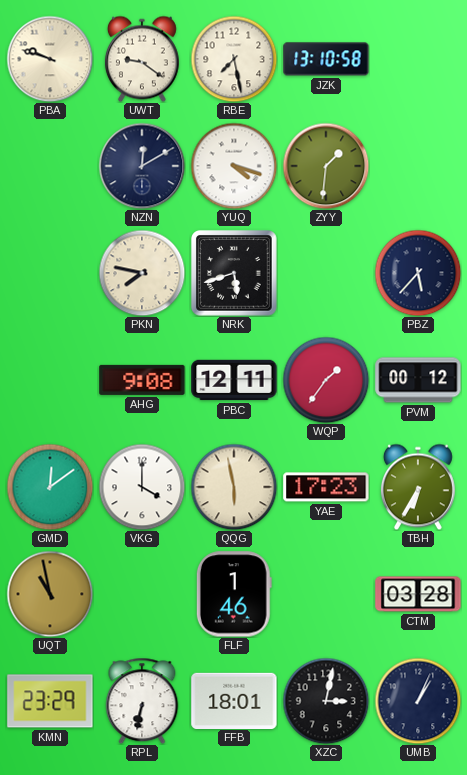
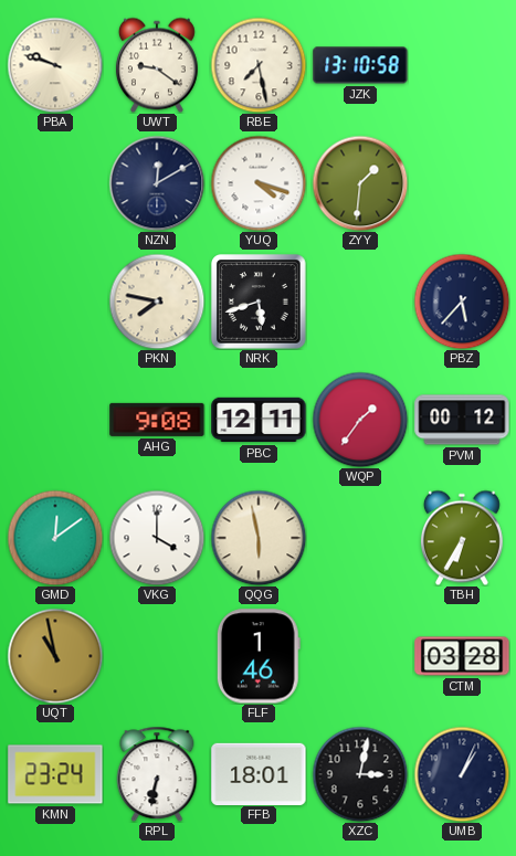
YAE: 17:23 -> none (326, 487)
KMN: 23:29 -> 23:24 (55, 774)
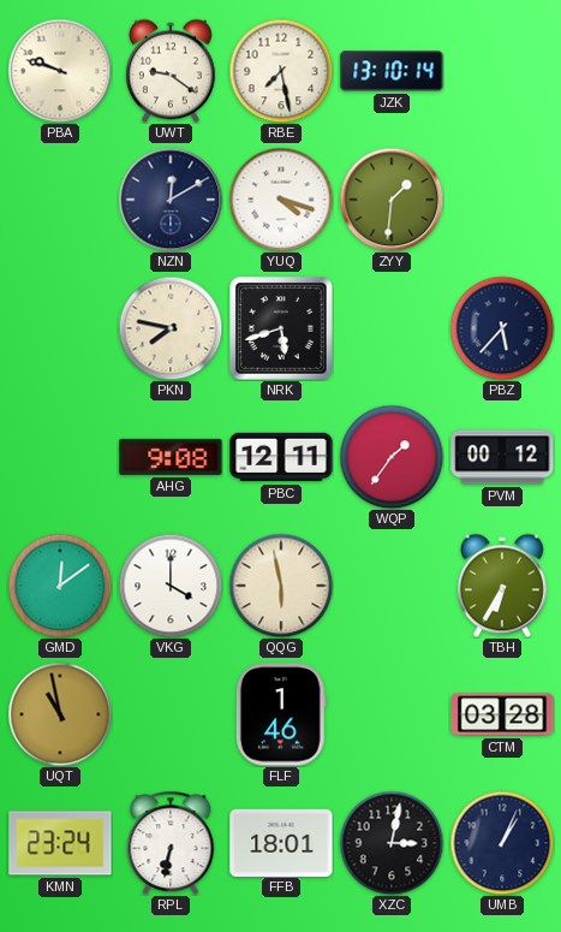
JZK: 13:10:58 -> 13:10:14 (392, 71)
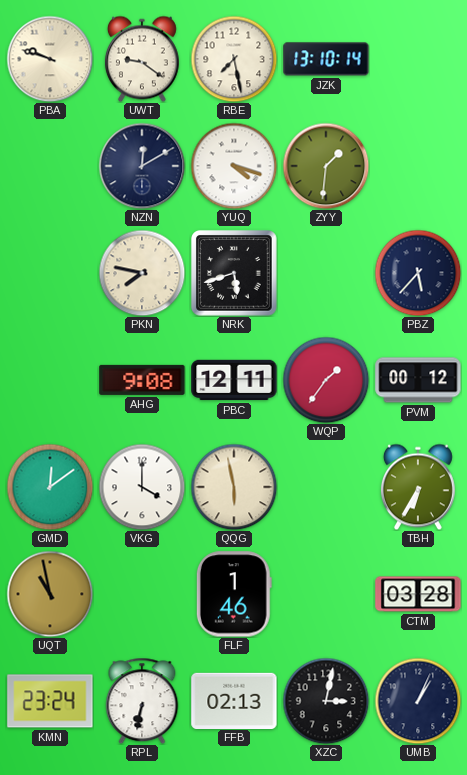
FFB: 18:01 -> 02:13 (234, 700)
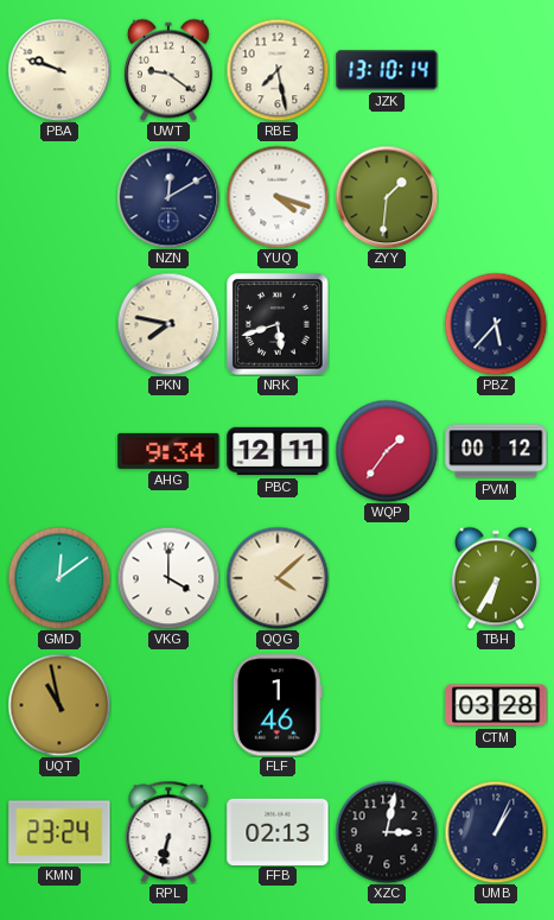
AHG: 9:08 -> 9:34 (168, 451)
QQG: 5:58 -> 4:08 (278, 578)
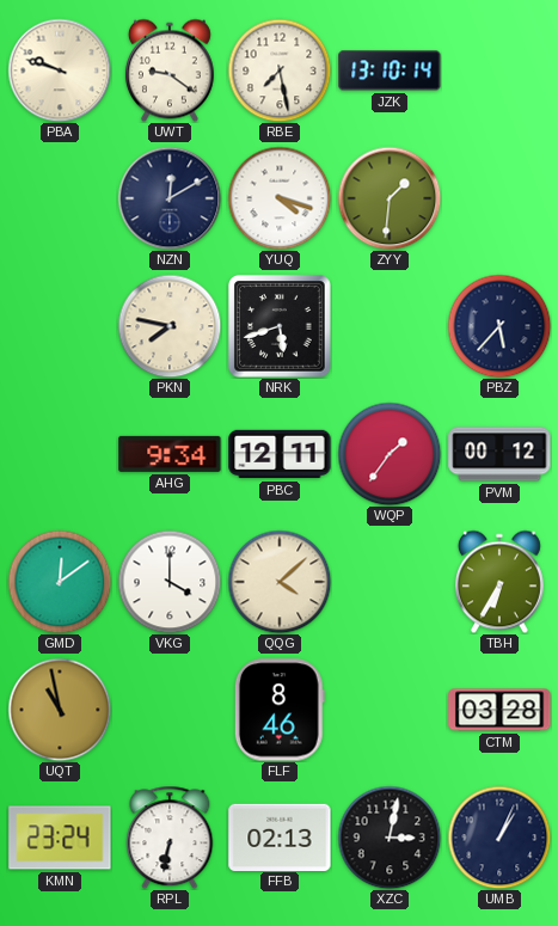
FLF: 1:46 -> 8:46 (280, 710)
